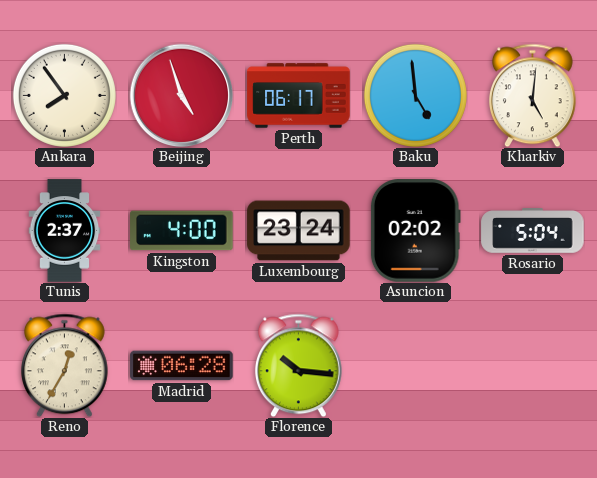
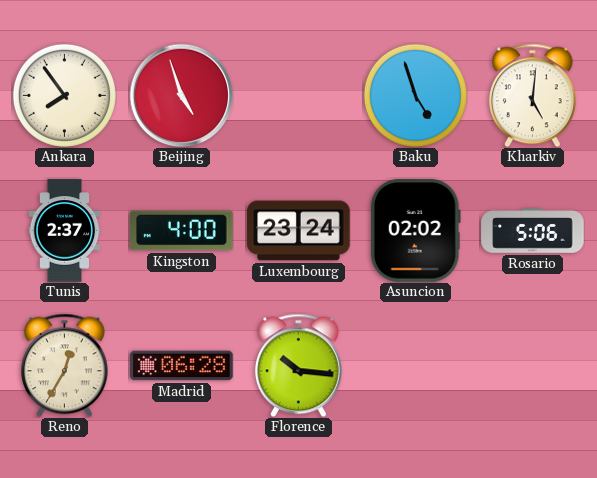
Perth: 06:17 -> none (299, 96)
Baku: 4:59 -> 4:57 (415, 95)
Rosario: 5:04 -> 5:06 (533, 231)
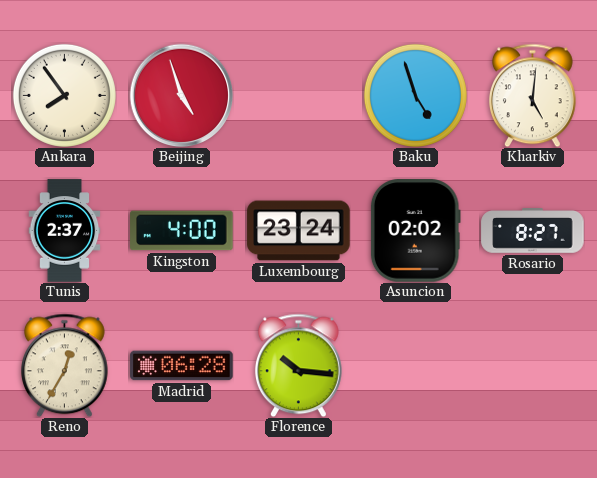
Rosario: 5:06 -> 8:27 (533, 231)
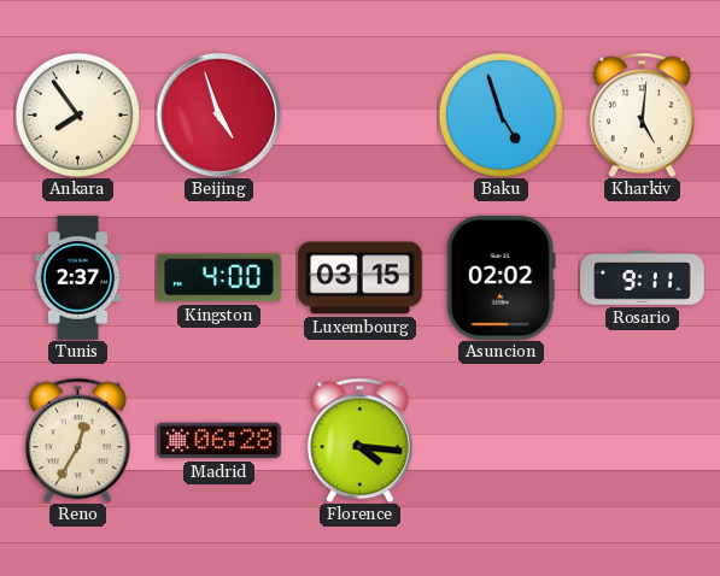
Luxembourg: 23:24 -> 03:15 (361, 278)
Rosario: 8:27 -> 9:11 (643, 278)
Florence: 10:16 -> 4:16 (359, 440)
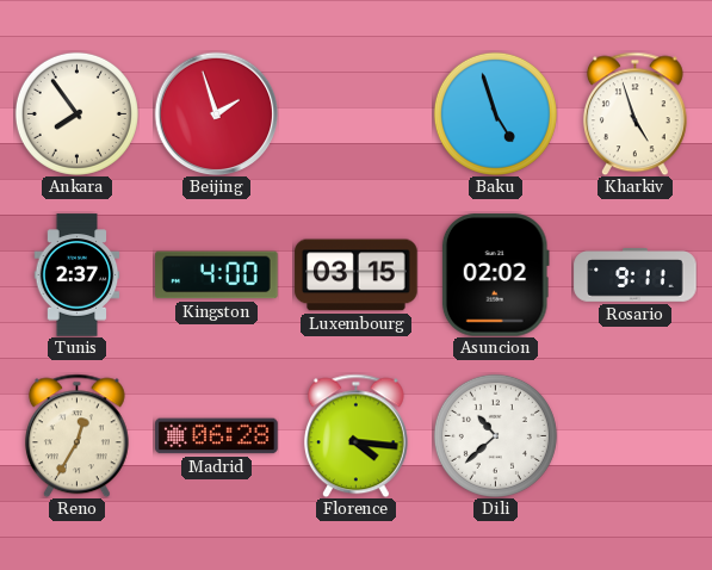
Beijing: 4:57 -> 1:57 (216, 113)
Kharkiv: 5:01 -> 4:57 (634, 113)
Dili: none -> 10:38 (495, 435)
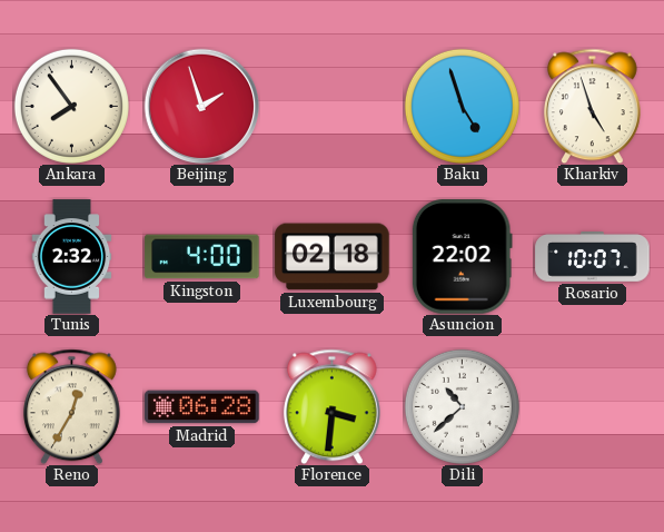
Tunis: 2:37 -> 2:32 (72, 257)
Luxembourg: 03:15 -> 02:18 (333, 257)
Asuncion: 02:02 -> 22:02 (462, 257)
Rosario: 9:11 -> 10:07 (593, 257)
Florence: 4:16 -> 3:31 (331, 406)
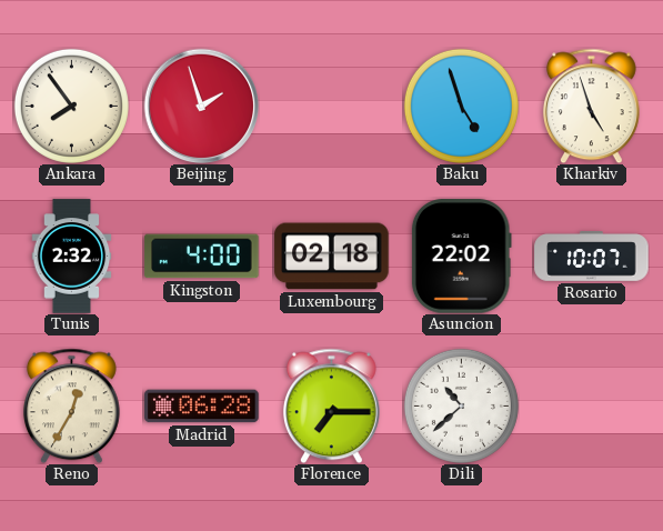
Florence: 3:31 -> 7:15 (331, 405)
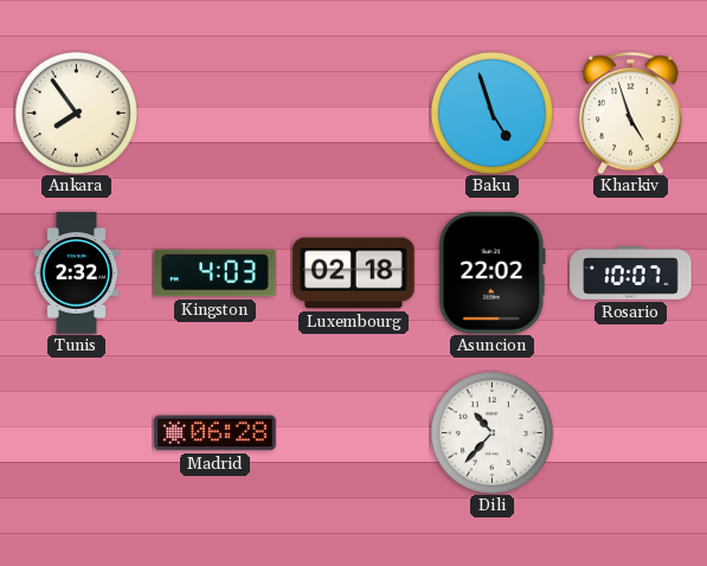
Beijing: 1:57 -> none (201, 106)
Kingston: 4:00 -> 4:03 (216, 274)
Reno: 12:35 -> none (71, 405)
Florence: 7:15 -> none (331, 405)
Dili: 10:38 -> 10:37 (491, 432)
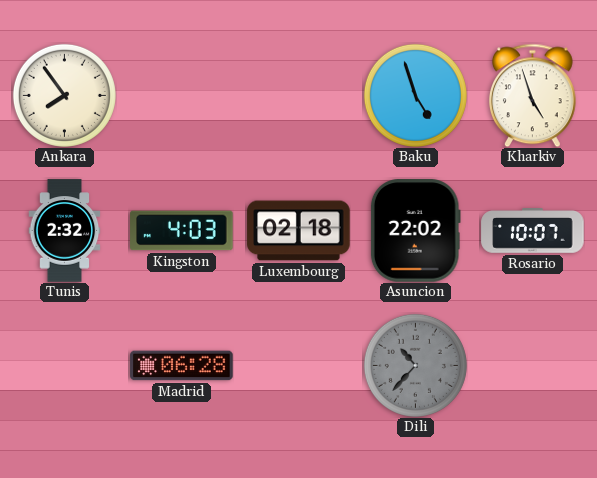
Dili dial: white -> grey (415, 365)
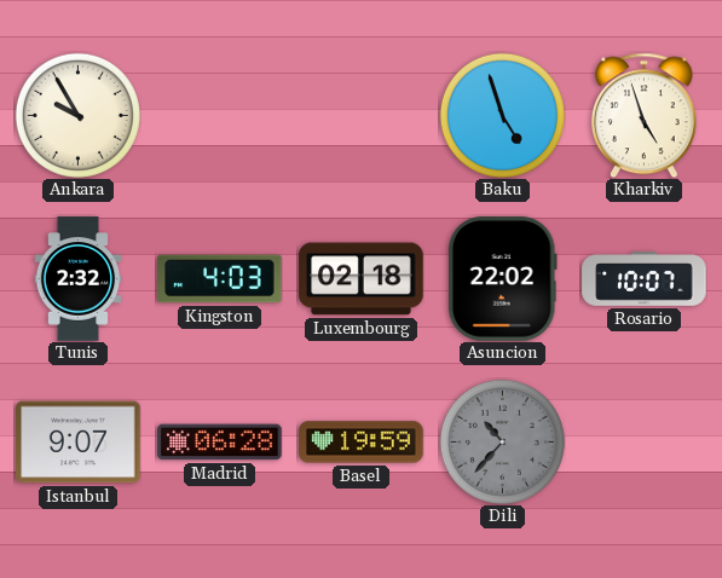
Ankara: 7:54 -> 9:55 (77, 115)
Istanbul: none -> 9:07 (79, 443)
Basel: none -> 19:59 (362, 443)
